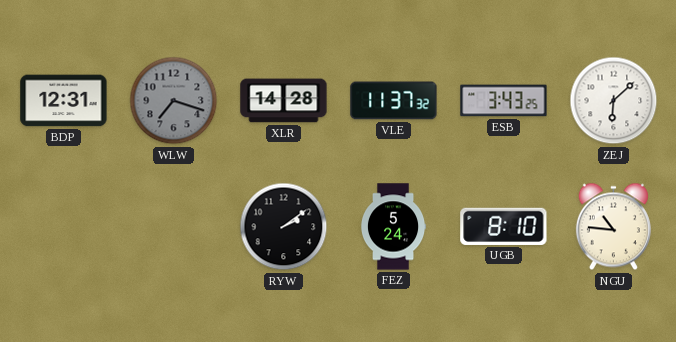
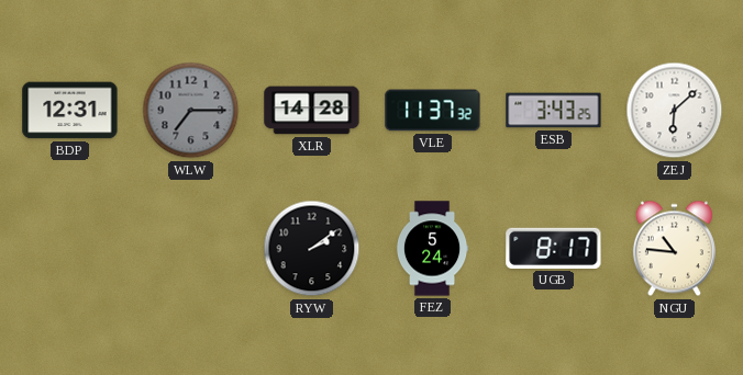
WLW: 7:18 -> 7:15 (191, 111)
UGB: 8:10 -> 8:17 (554, 248)
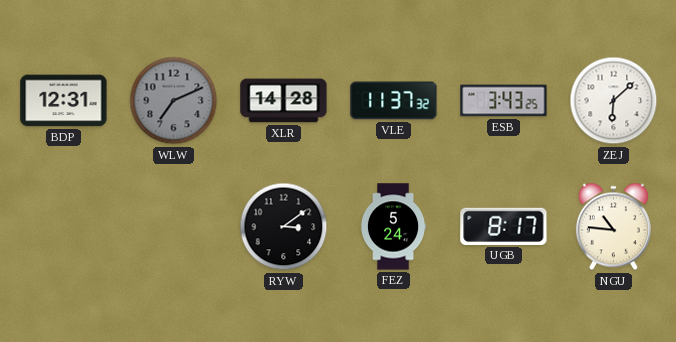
WLW: 7:15 -> 7:11 (174, 101)
RYW: 2:09 -> 3:09 (284, 227)
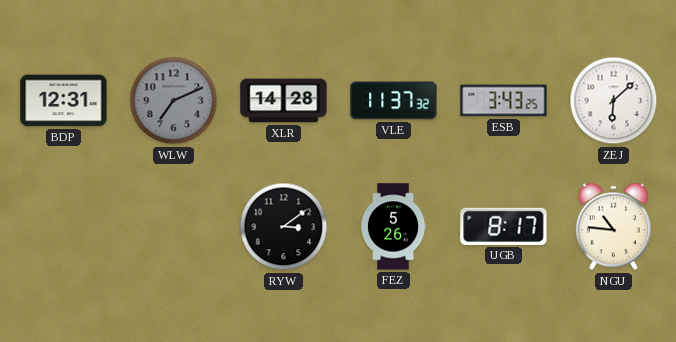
FEZ: 5:24 -> 5:26 (393, 227)
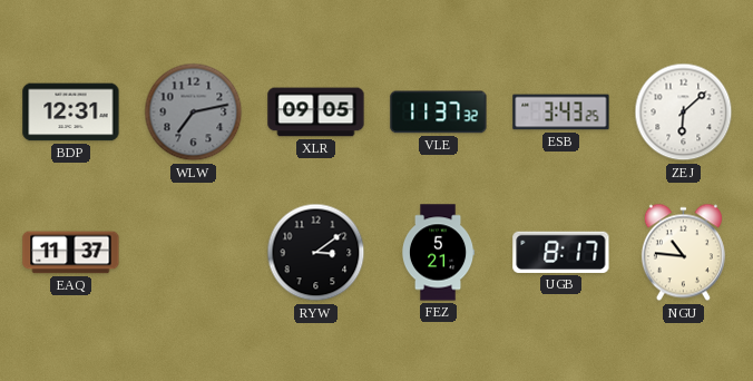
WLW: 7:11 -> 7:13 (194, 113)
XLR: 14:28 -> 09:05 (316, 113)
EAQ: none -> 11:37 (71, 253)
FEZ: 5:26 -> 5:21 (438, 253)
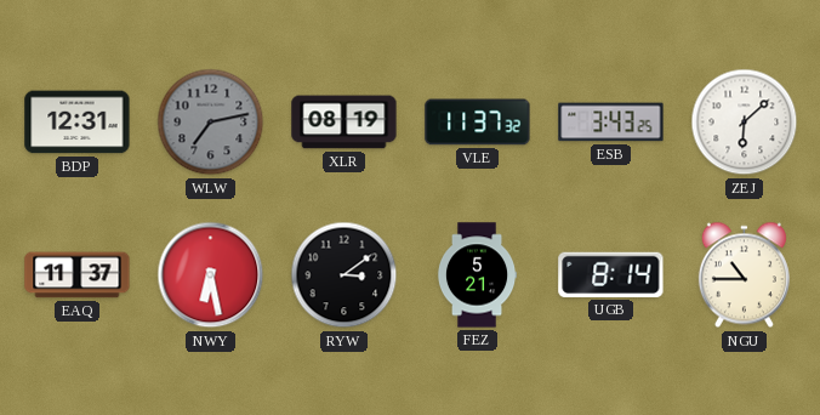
XLR: 09:05 -> 08:19 (344, 123)
NWY: none -> 6:28 (211, 275)
UGB: 8:17 -> 8:14 (611, 274)
NGU: 10:46 -> 10:45 (744, 275)
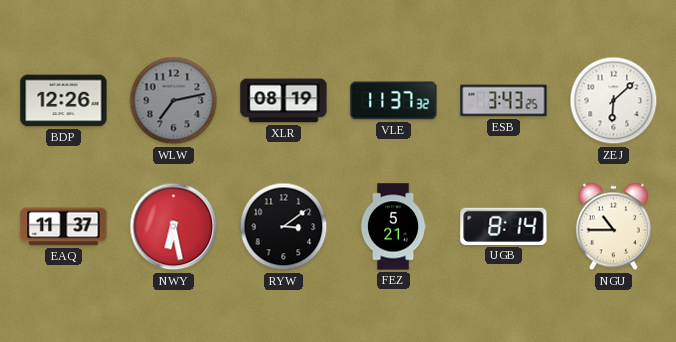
BDP: 12:31 -> 12:26 (64, 101)
